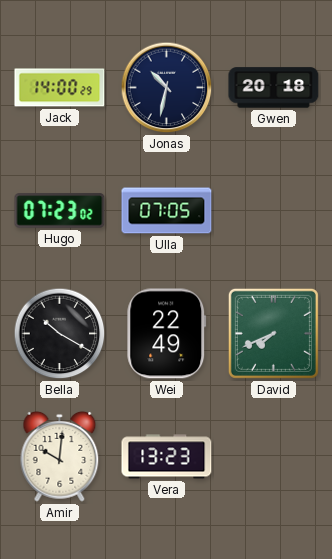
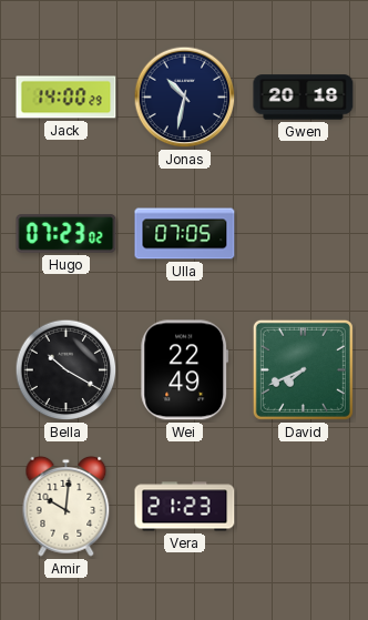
Vera: 13:23 -> 21:23 (185, 507)
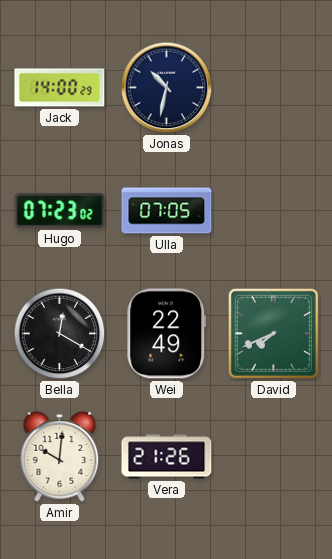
Gwen: 20:18 -> none (304, 98)
Bella: 10:20 -> 12:20 (60, 334)
Vera: 21:23 -> 21:26 (167, 457)
